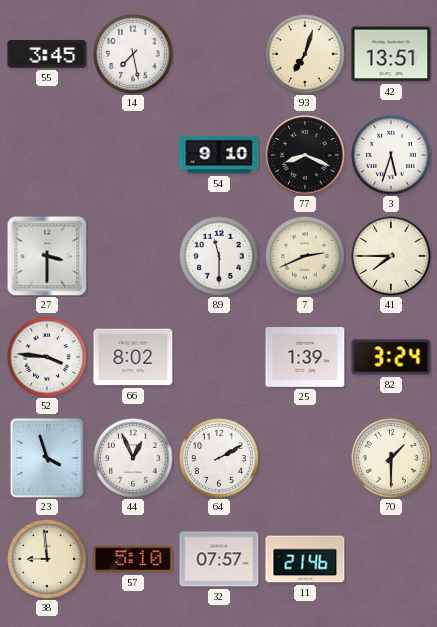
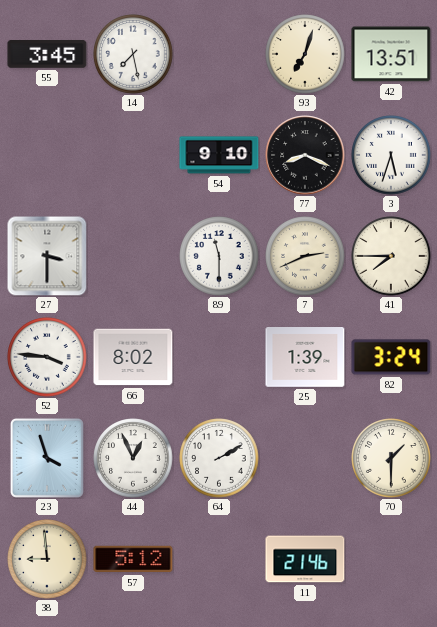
57: 5:10 -> 5:12 (133, 559)
32: 07:57 -> none (219, 559)
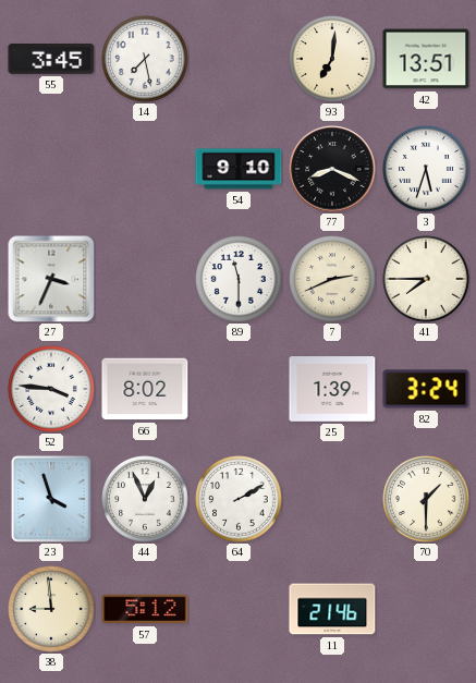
93: 7:03 -> 7:01 (332, 59)
27: 3:30 -> 3:34 (51, 279)
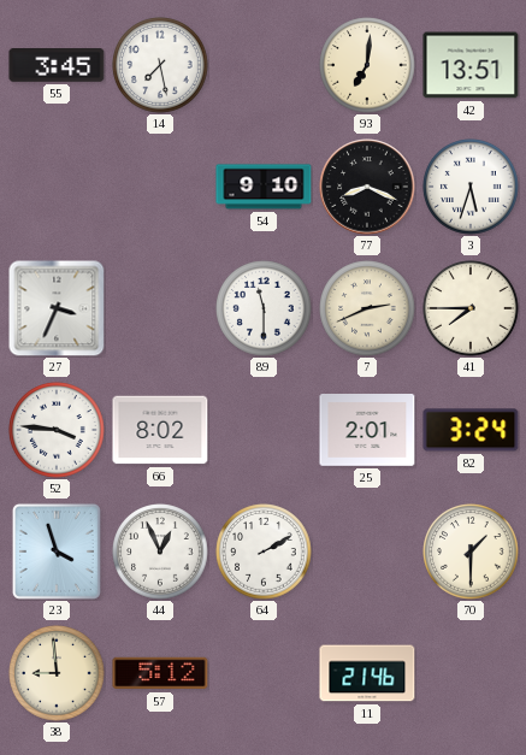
25: 1:39 -> 2:01 (367, 431)
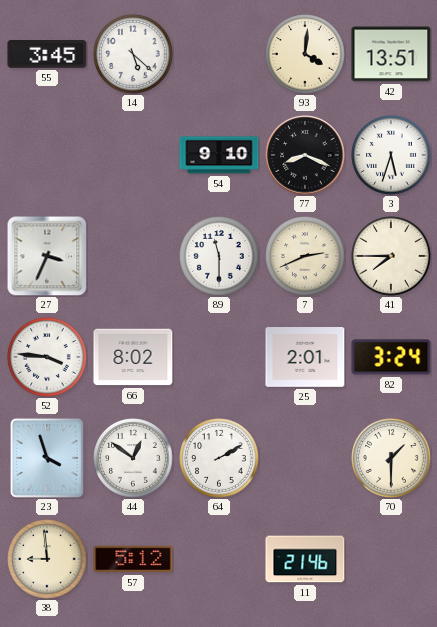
14: 7:28 -> 5:22 (133, 54)
93: 7:01 -> 4:01 (305, 54)
44: 12:56 -> 12:51 (133, 458)
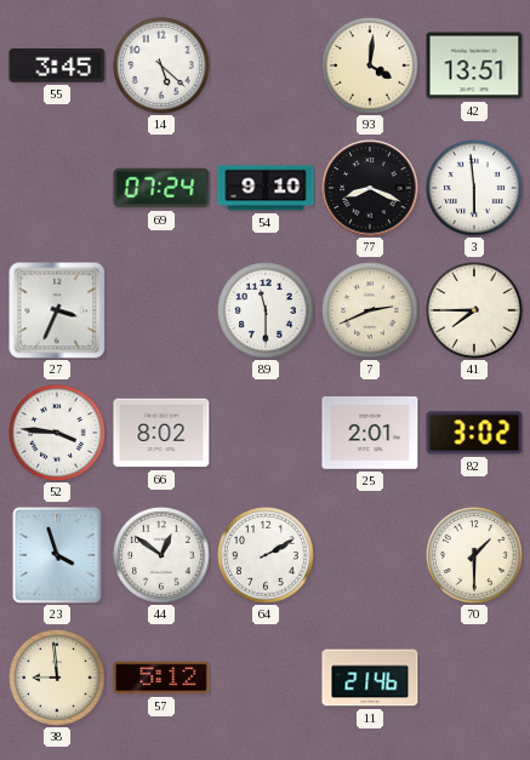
69: none -> 07:24 (161, 188)
3: 5:33 -> 5:59 (474, 188)
82: 3:24 -> 3:02 (474, 433)
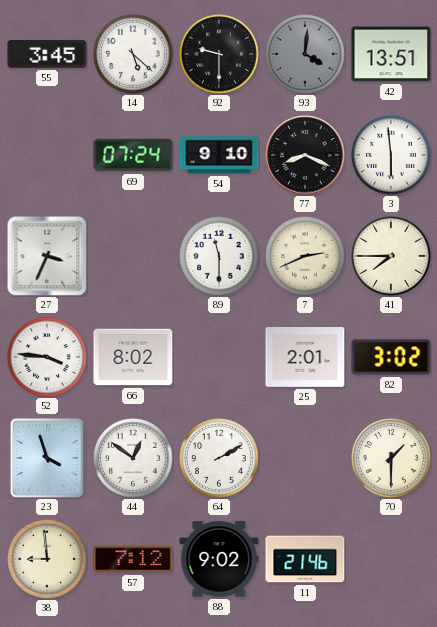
92: none -> 9:30 (219, 54)
93 dial: cream -> grey (305, 54)
57: 5:12 -> 7:12 (133, 559)
88: none -> 9:02 (219, 559)
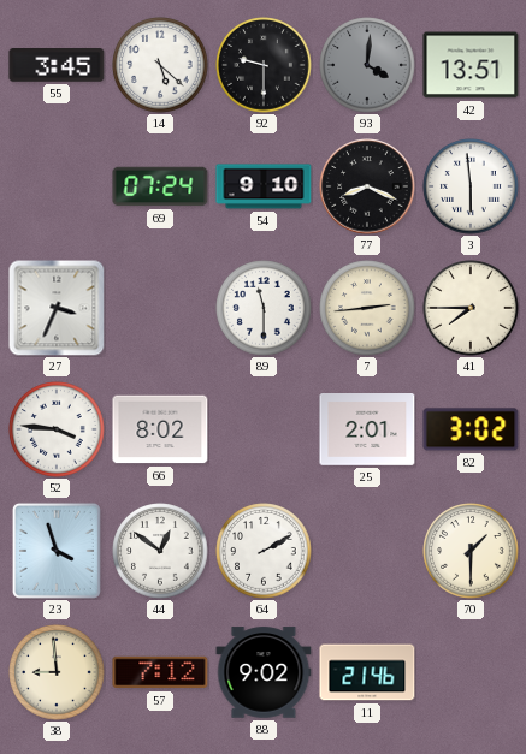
7: 2:41 -> 2:44 (367, 308)
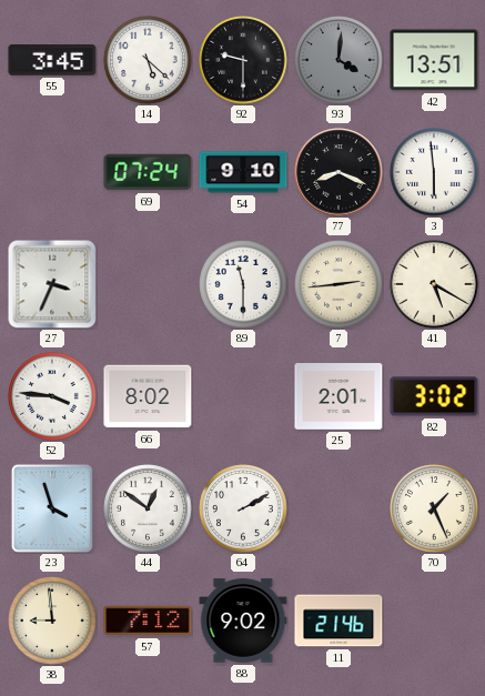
41: 7:45 -> 5:20 (434, 284)
70: 1:30 -> 1:26 (434, 508)
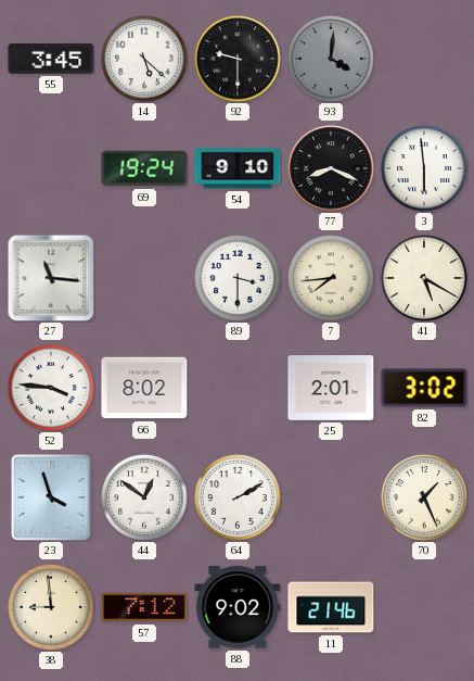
42: 13:51 -> none (434, 60)
69: 07:24 -> 19:24 (144, 168)
27: 3:34 -> 11:16 (51, 278)
89: 11:30 -> 3:30 (238, 278)
7: 2:44 -> 7:44 (331, 278)
